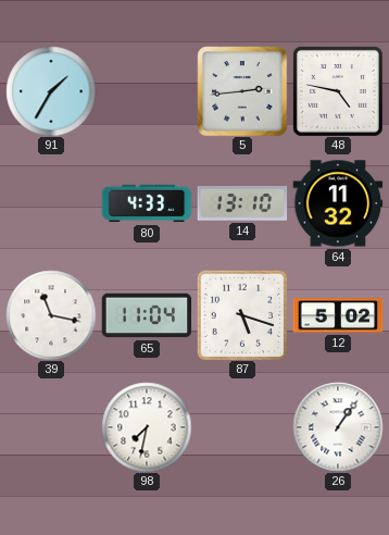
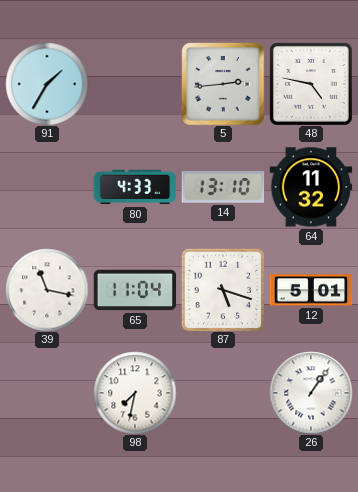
12: 5:02 -> 5:01 (311, 290)
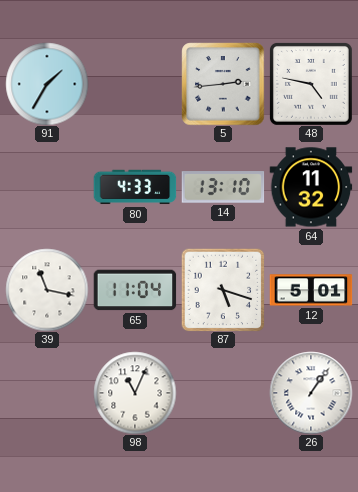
98: 7:32 -> 11:04 (135, 393)
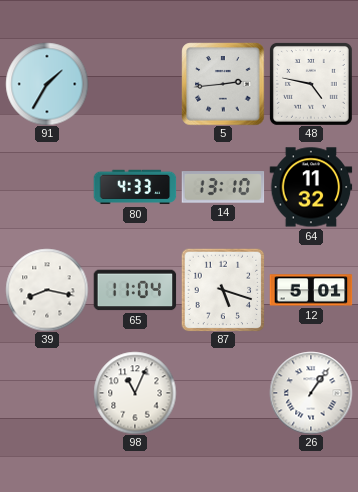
39: 11:17 -> 8:17 (47, 290)
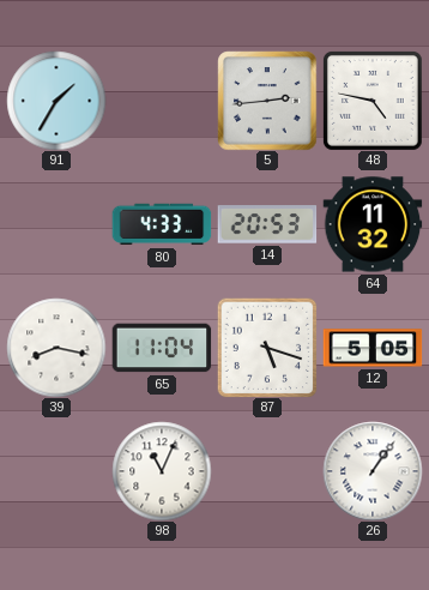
14: 13:10 -> 20:53 (267, 224)
12: 5:01 -> 5:05 (373, 348)
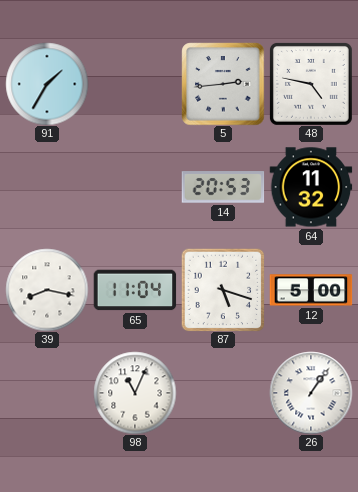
80: 4:33 -> none (162, 224)
12: 5:05 -> 5:00 (311, 290)
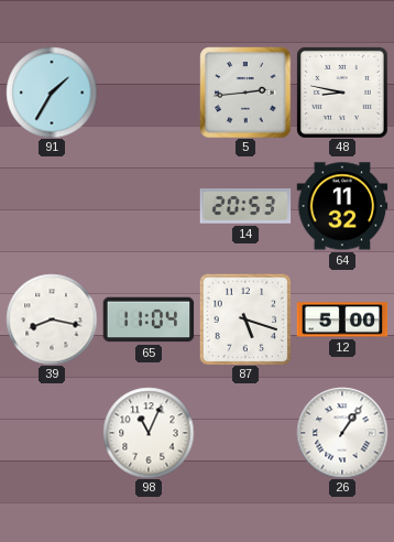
48: 4:47 -> 8:47 (342, 93)
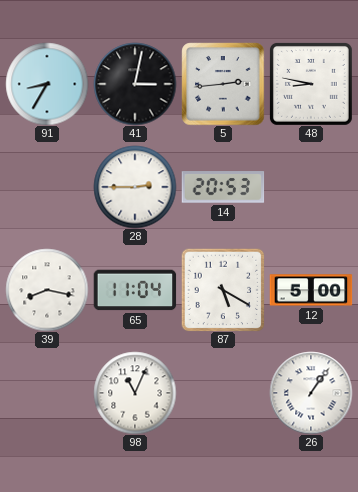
91: 1:35 -> 8:35 (47, 84)
41: none -> 3:02 (135, 84)
28: none -> 2:45 (135, 187)
64: 11:32 -> none (342, 206)
87: 5:18 -> 5:20 (223, 290)
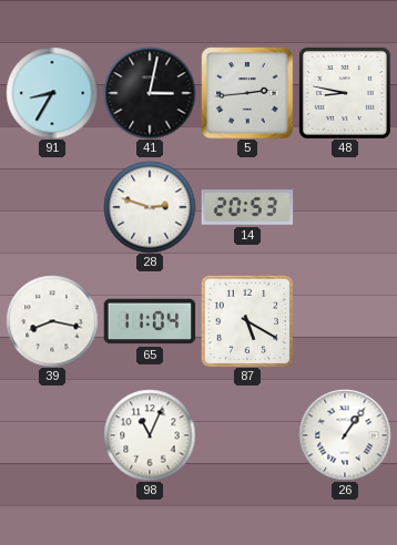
28: 2:45 -> 2:48 (150, 207)
12: 5:00 -> none (311, 290)
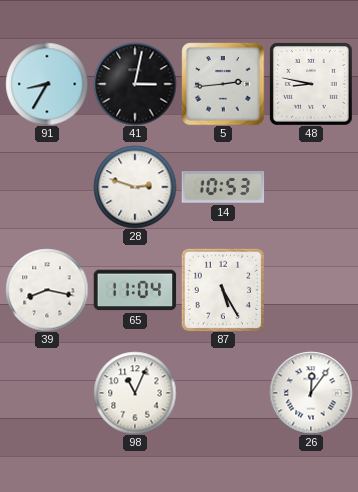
14: 20:53 -> 10:53 (223, 187)
87: 5:20 -> 5:25 (223, 290)
26: 1:06 -> 12:06 (311, 393)
